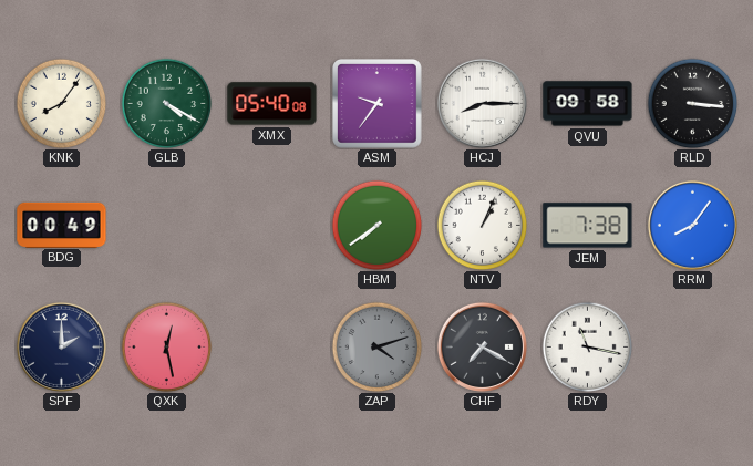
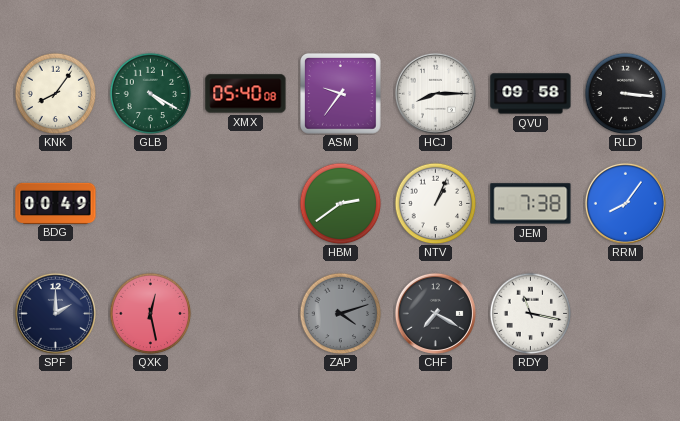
HBM: 7:39 -> 2:39 (340, 203)
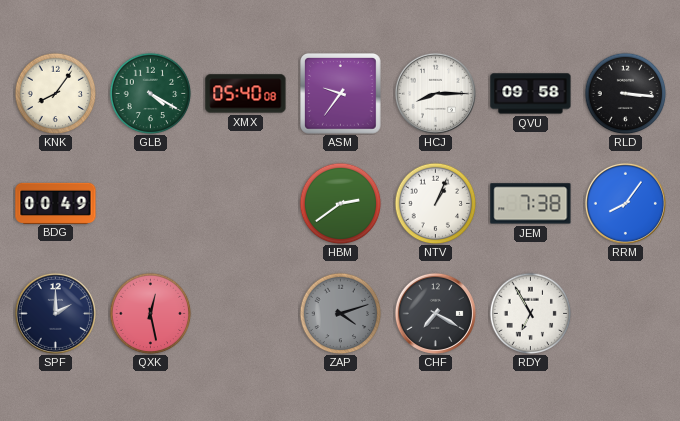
RDY: 11:17 -> 6:55 (530, 313)
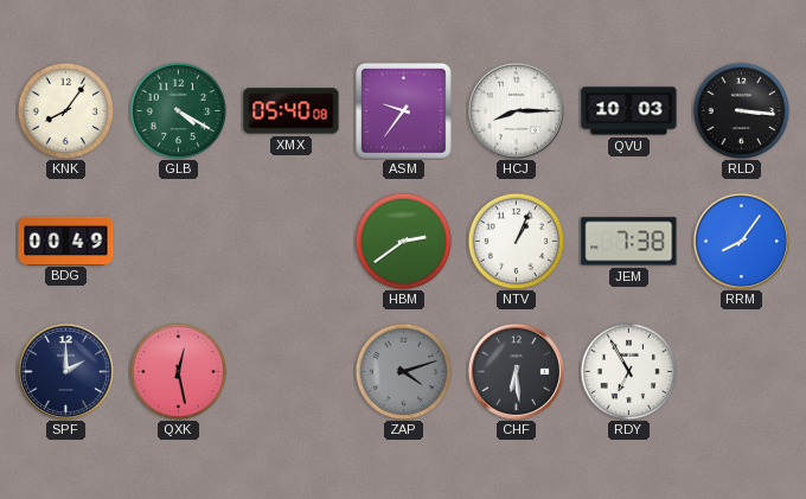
QVU: 09:58 -> 10:03 (629, 111)
CHF: 7:20 -> 6:29 (516, 371)
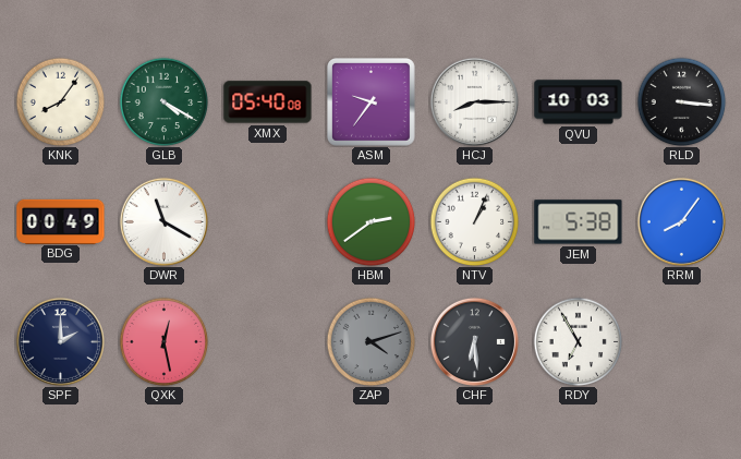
DWR: none -> 11:20 (163, 221)
JEM: 7:38 -> 5:38 (579, 222)
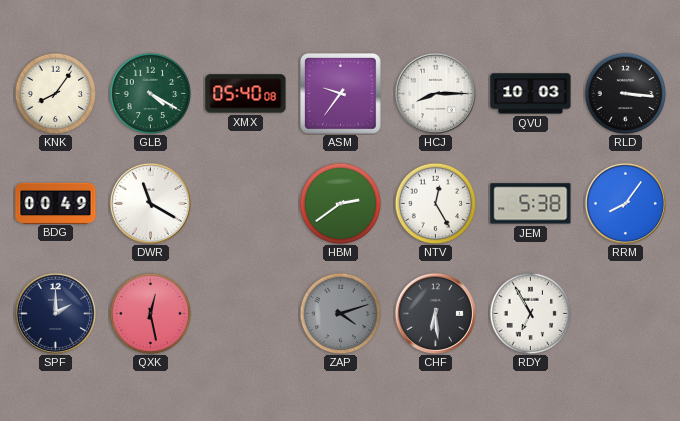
NTV: 1:04 -> 12:25 (435, 203)
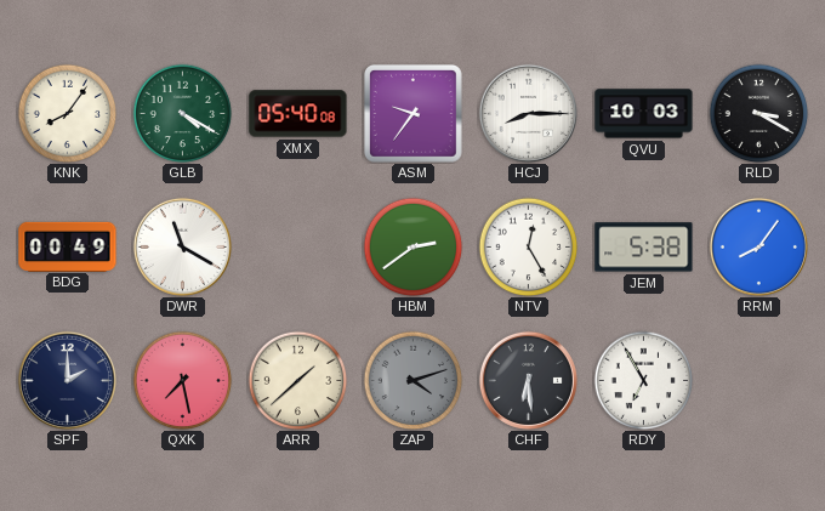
RLD: 3:16 -> 3:20 (758, 113)
QXK: 12:28 -> 7:28 (182, 380)
ARR: none -> 1:38 (297, 380)
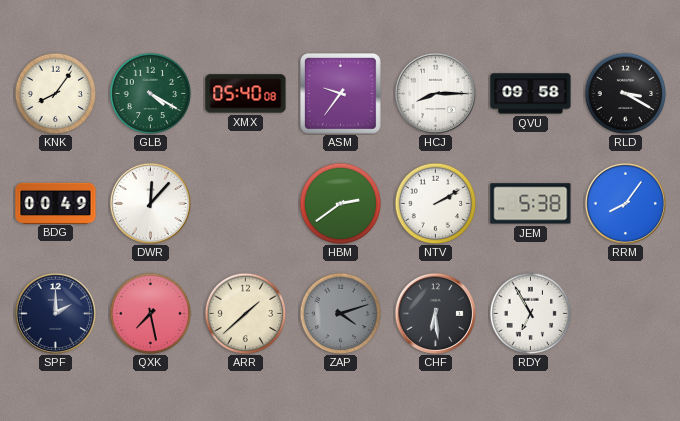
QVU: 10:03 -> 09:58 (531, 94)
DWR: 11:20 -> 12:07 (150, 203)
NTV: 12:25 -> 2:10 (435, 203)
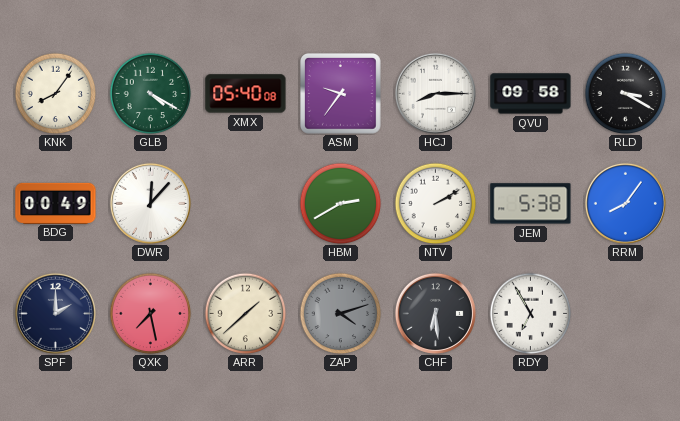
HBM: 2:39 -> 2:40 (340, 203)
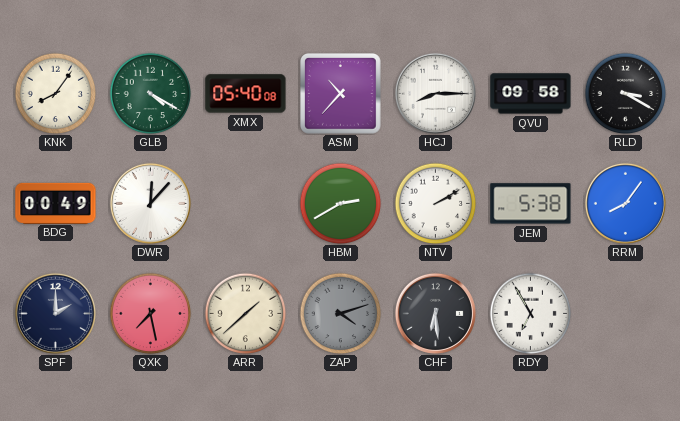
ASM: 9:36 -> 10:37 (341, 94)
